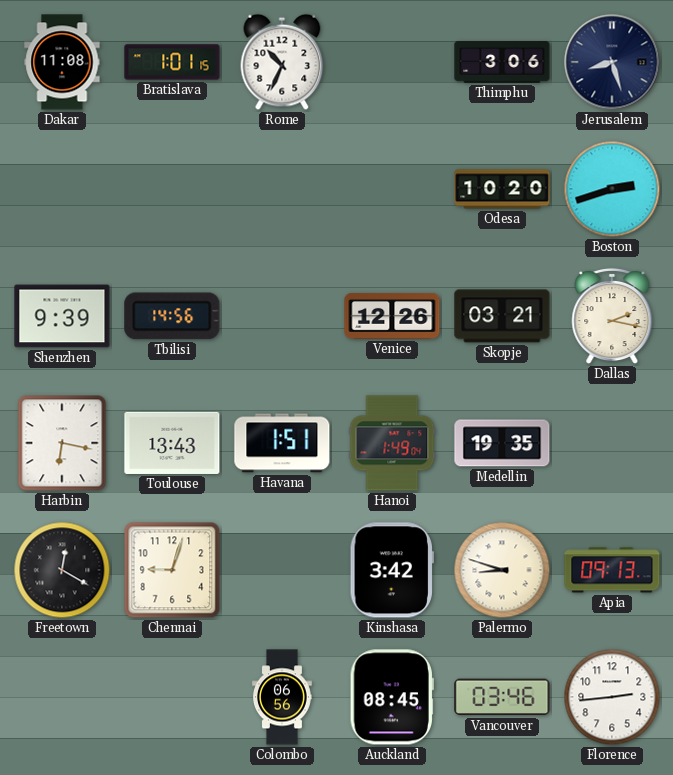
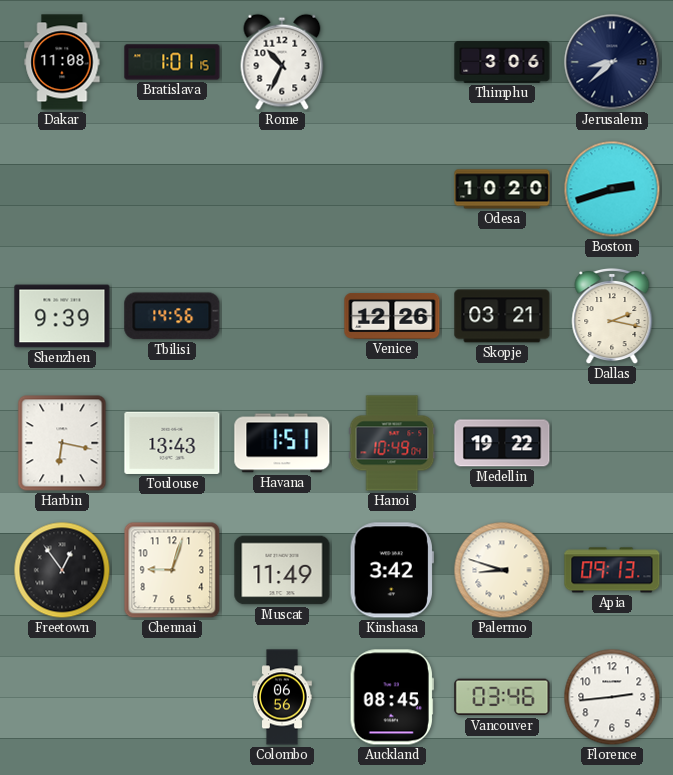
Jerusalem: 8:27 -> 8:38 (612, 62)
Hanoi: 1:49 -> 10:49 (392, 443)
Medellin: 19:35 -> 19:22 (502, 443)
Freetown: 12:20 -> 12:54 (62, 570)
Muscat: none -> 11:49 (282, 570)
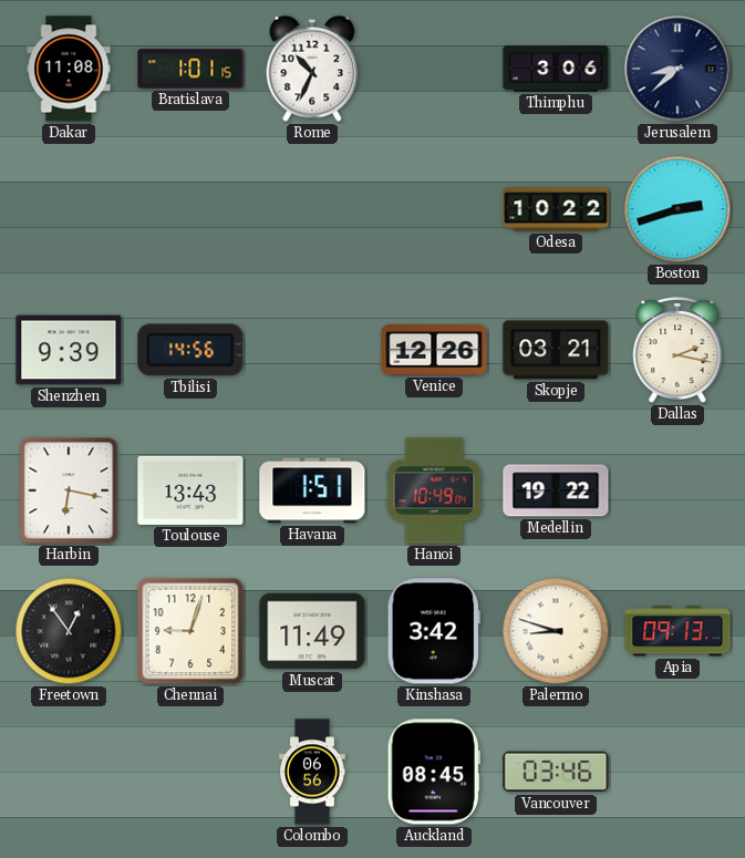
Odesa: 10:20 -> 10:22 (556, 209)
Florence: 2:44 -> none (612, 697)
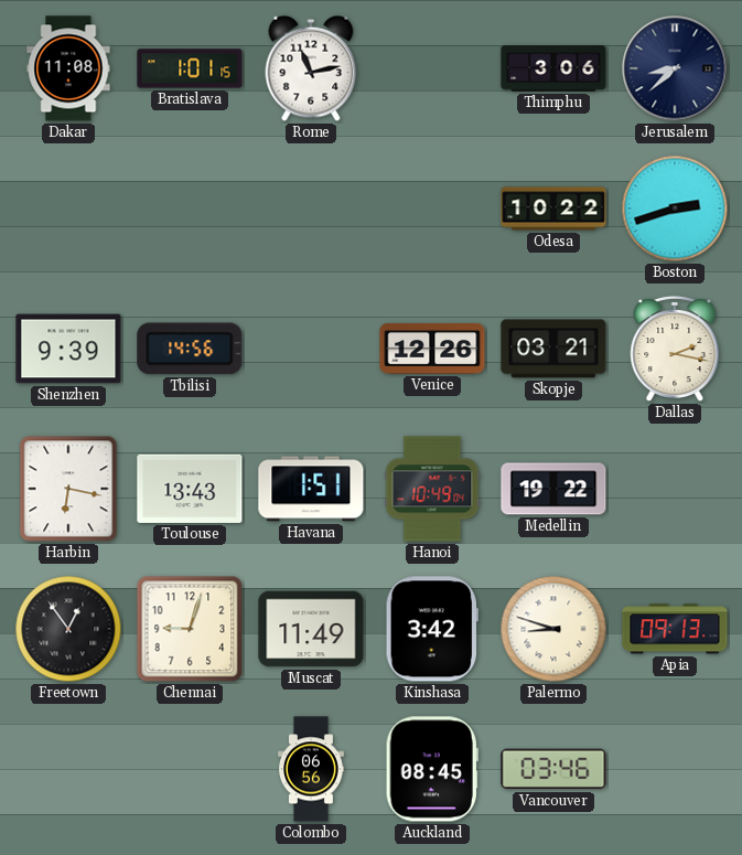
Rome: 10:34 -> 11:13 (311, 68)
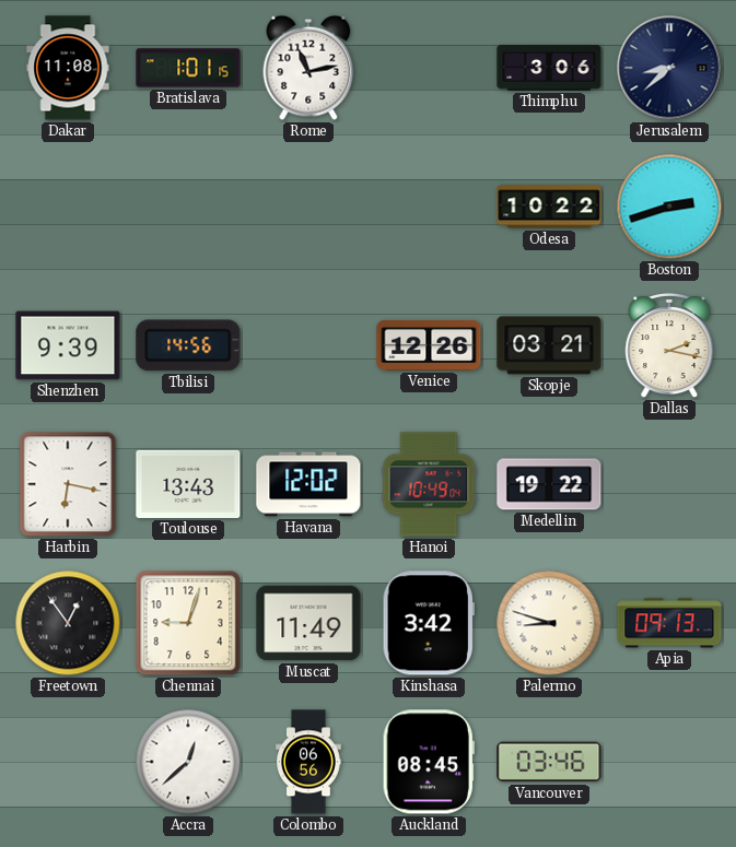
Havana: 1:51 -> 12:02 (308, 484)
Accra: none -> 12:38 (188, 762)
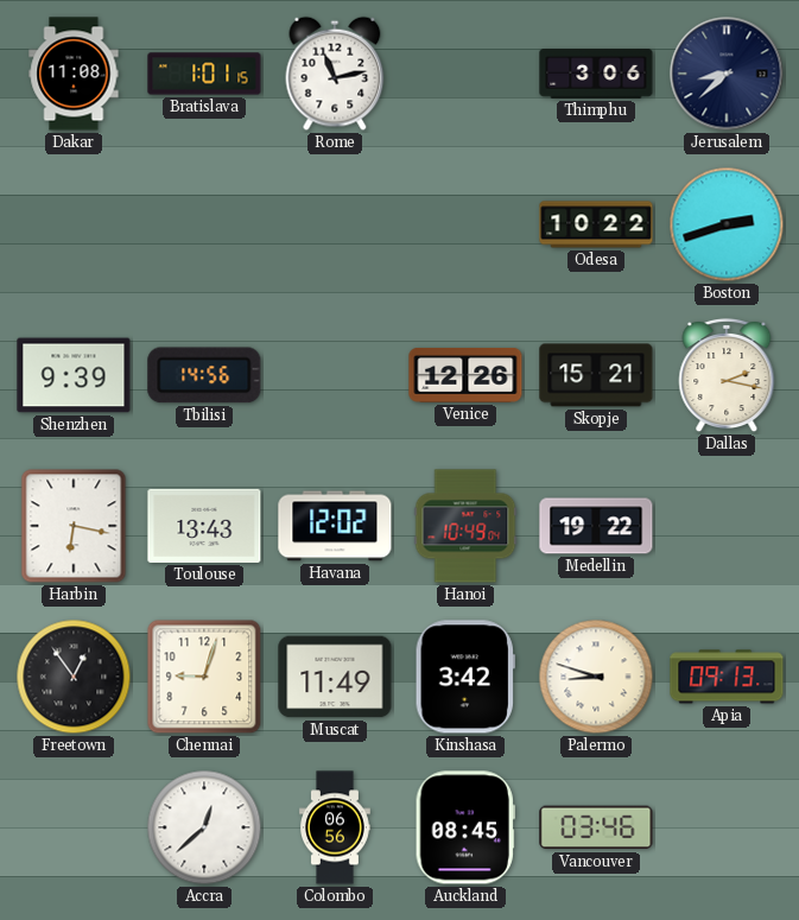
Skopje: 03:21 -> 15:21 (596, 375)
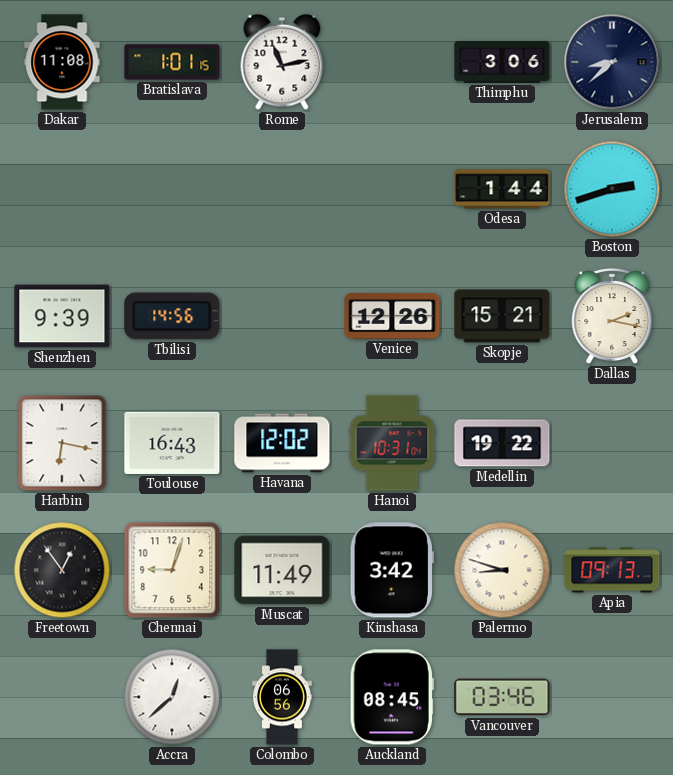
Odesa: 10:22 -> 1:44 (502, 189)
Toulouse: 13:43 -> 16:43 (172, 443)
Hanoi: 10:49 -> 10:31 (392, 443)
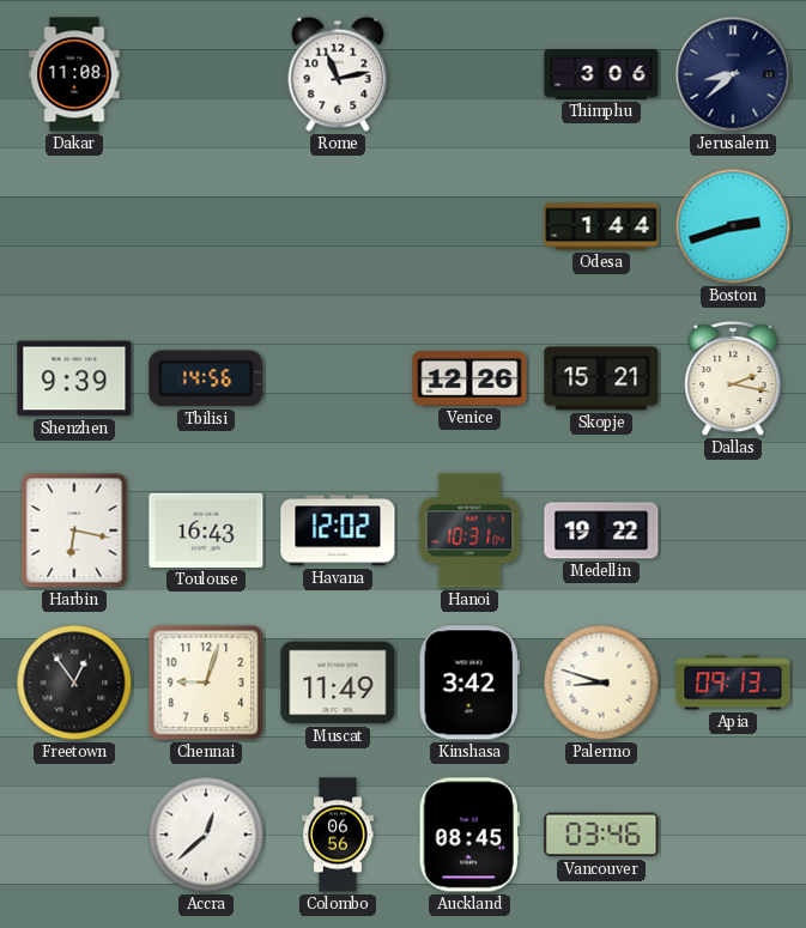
Bratislava: 1:01 -> none (172, 62)
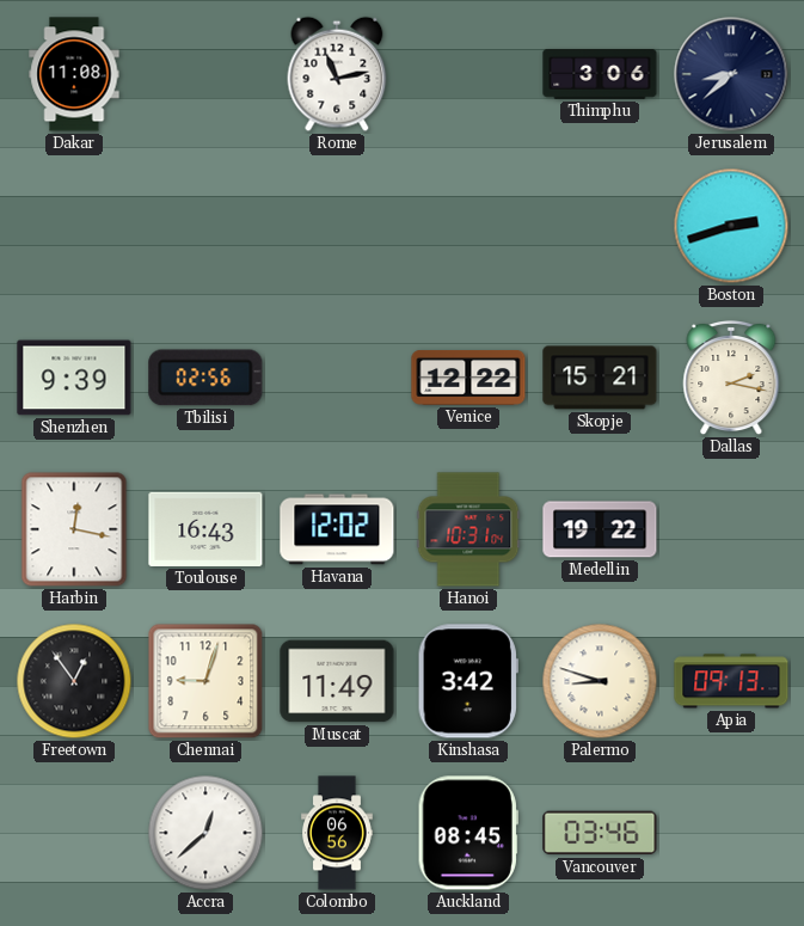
Odesa: 1:44 -> none (601, 226)
Tbilisi: 14:56 -> 02:56 (205, 378)
Venice: 12:26 -> 12:22 (468, 379)
Harbin: 6:17 -> 12:17 (74, 529)
